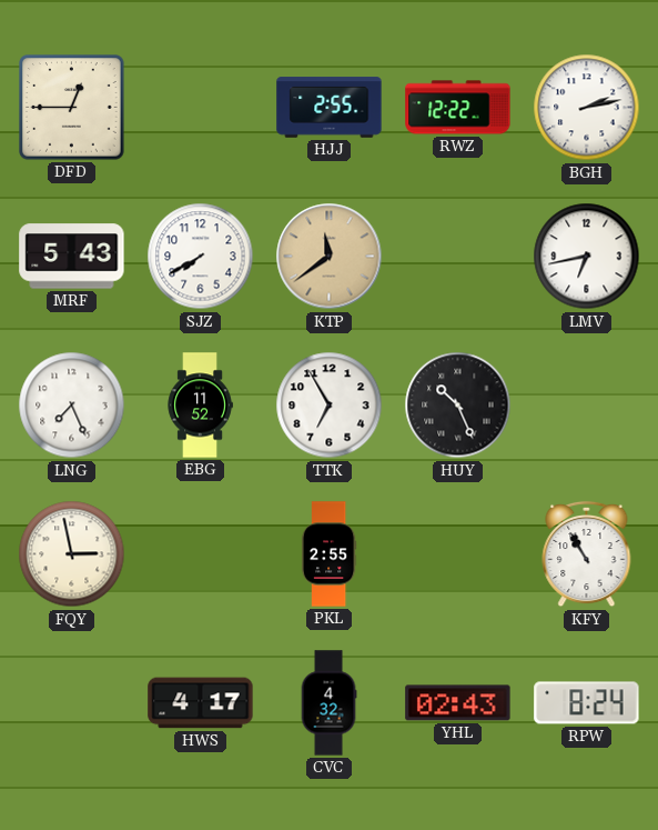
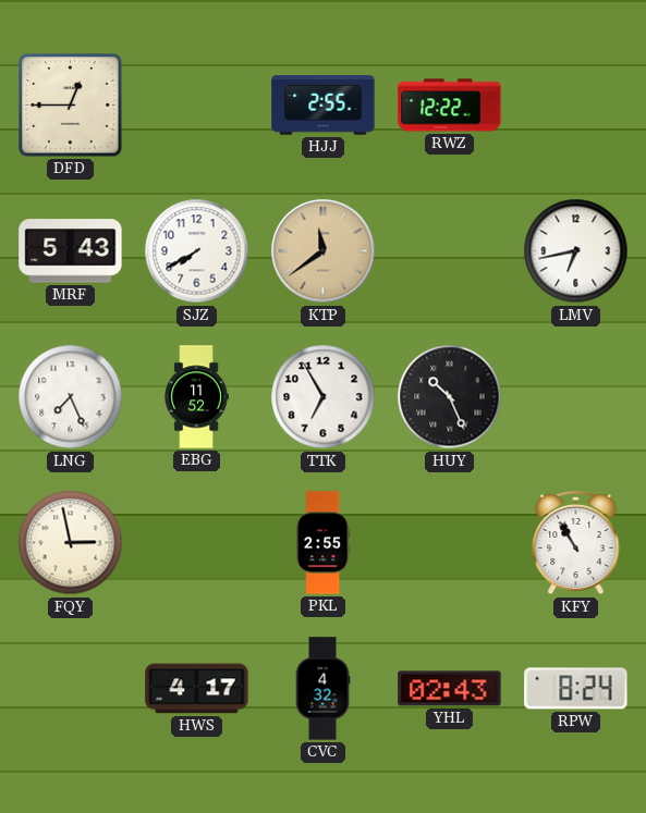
BGH: 2:13 -> none (587, 108)
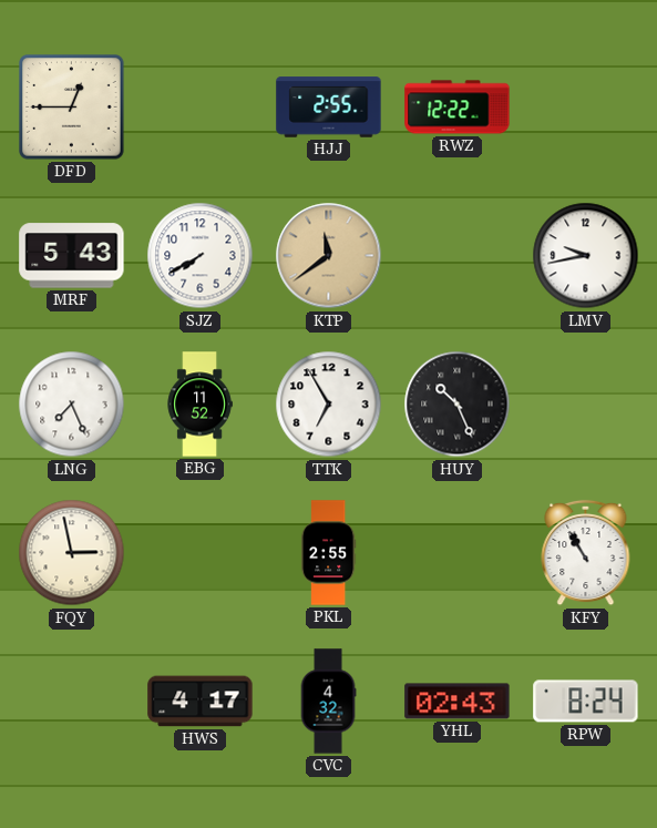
LMV: 6:43 -> 9:43 (586, 256)
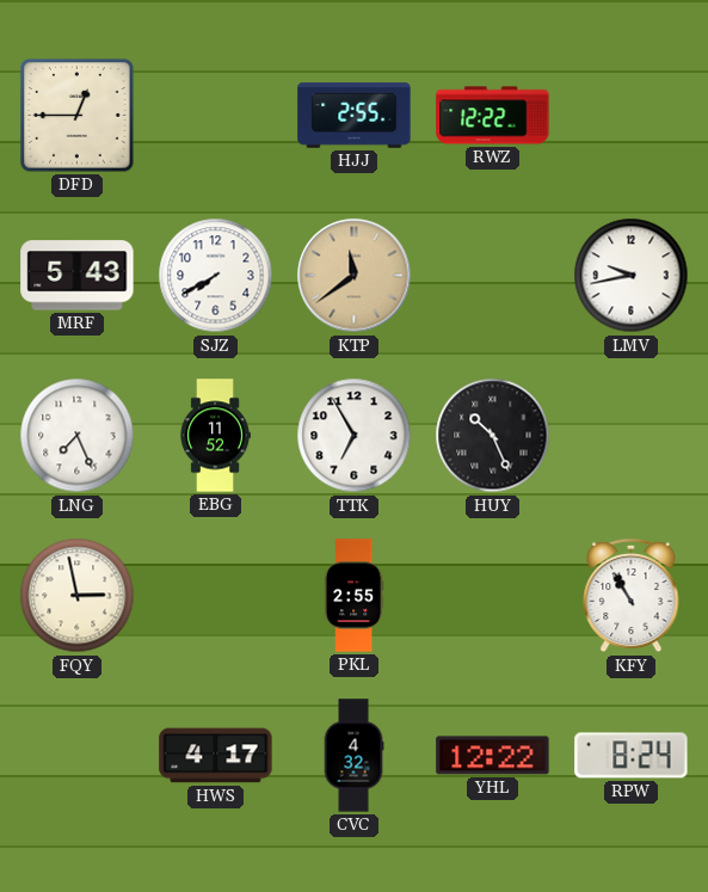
YHL: 02:43 -> 12:22 (493, 756)
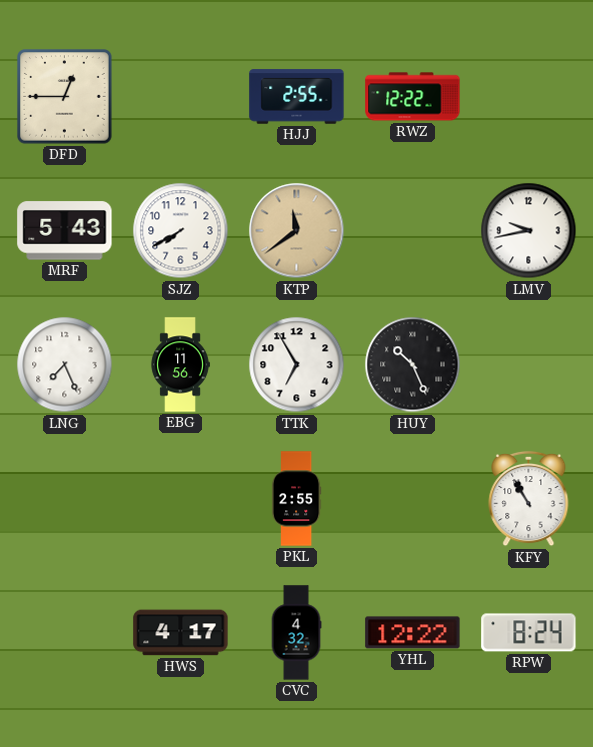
EBG: 11:52 -> 11:56 (180, 365)
FQY: 2:58 -> none (78, 596)
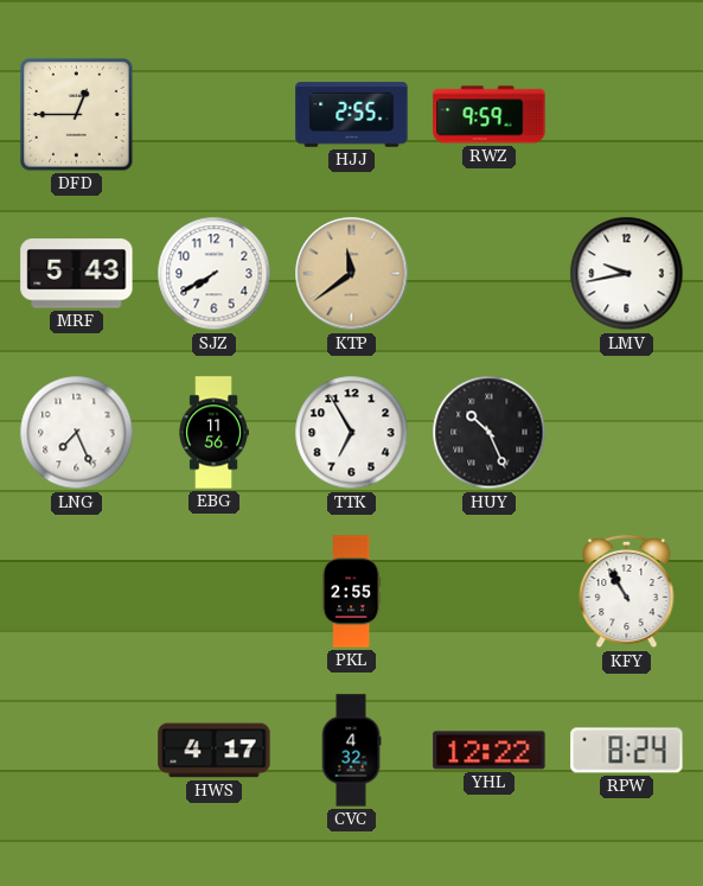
RWZ: 12:22 -> 9:59 (490, 115)
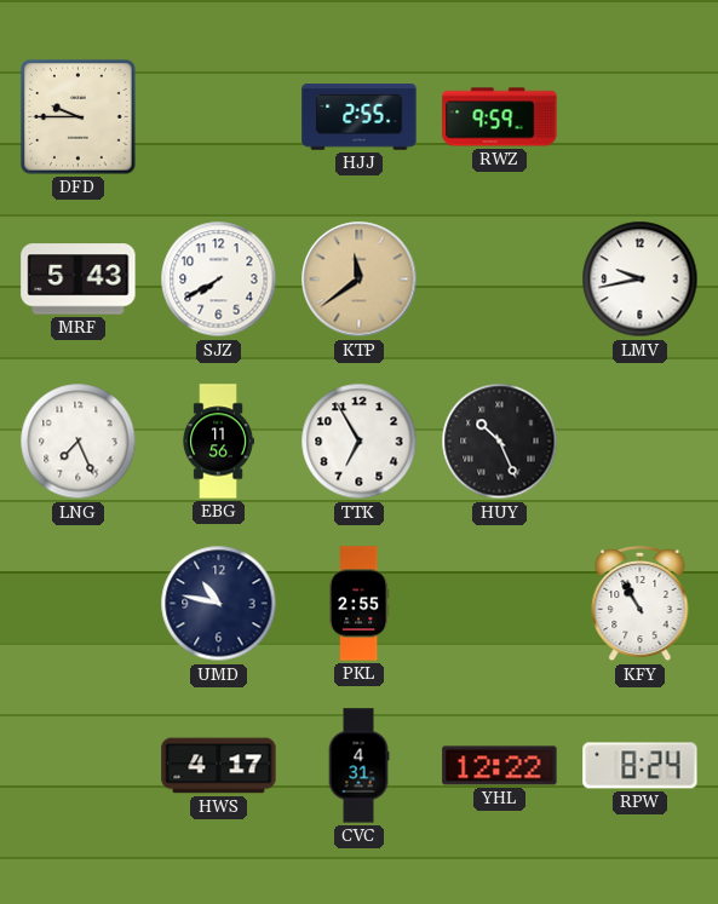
DFD: 12:45 -> 9:45 (79, 117)
UMD: none -> 10:47 (219, 604)
CVC: 4:32 -> 4:31 (358, 766)
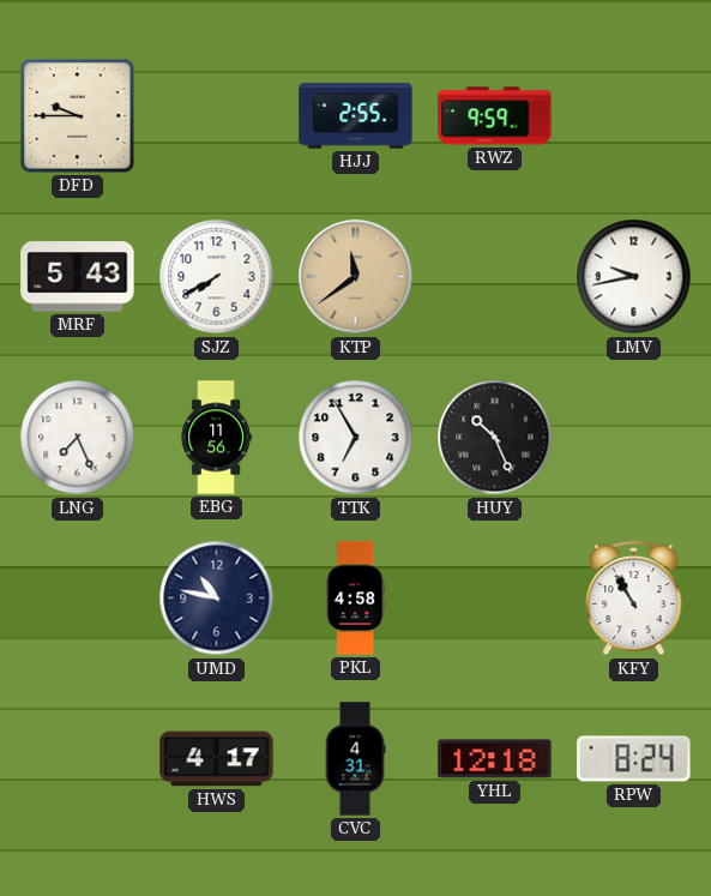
PKL: 2:55 -> 4:58 (355, 599)
YHL: 12:22 -> 12:18 (495, 759)
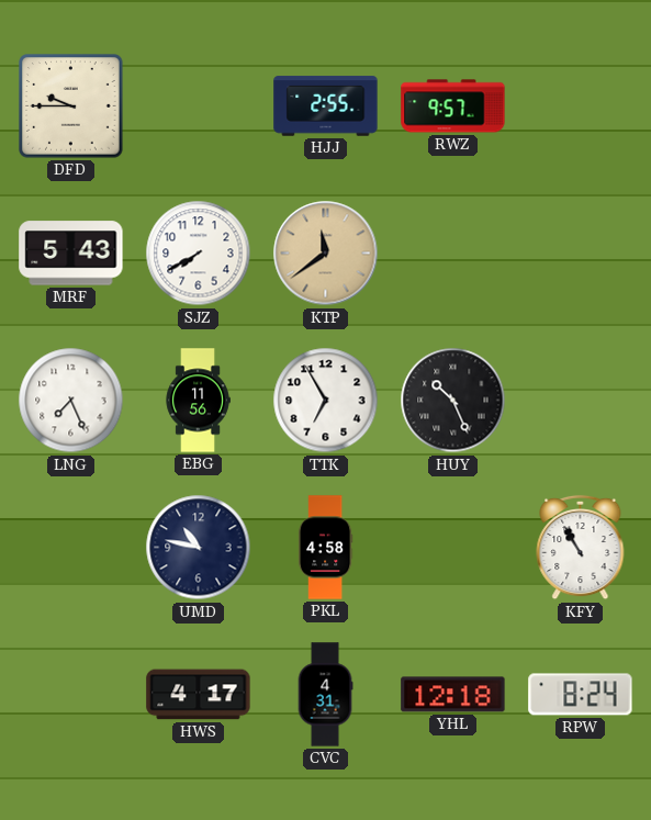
RWZ: 9:59 -> 9:57 (453, 106)
LMV: 9:43 -> none (634, 277)
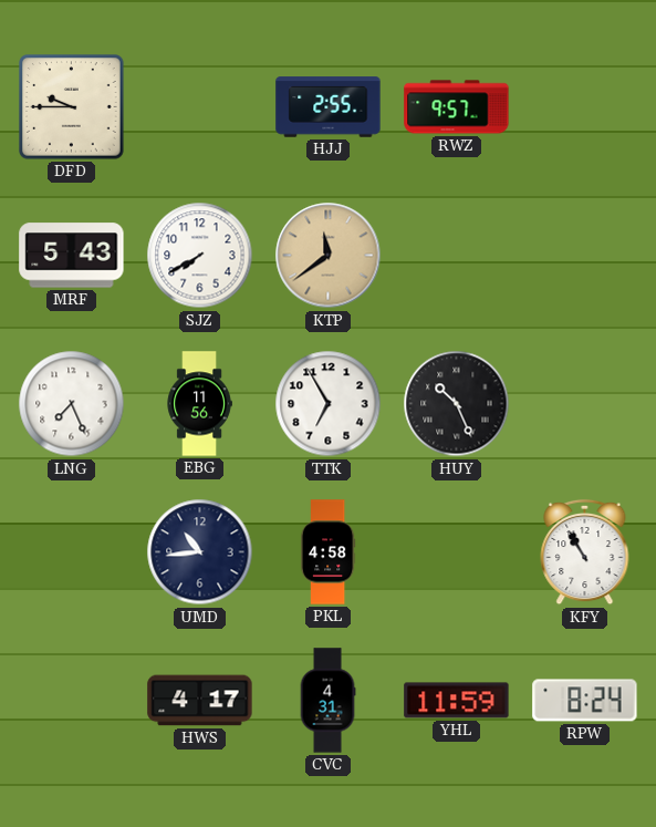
UMD: 10:47 -> 10:44 (200, 552)
YHL: 12:18 -> 11:59 (457, 701)
